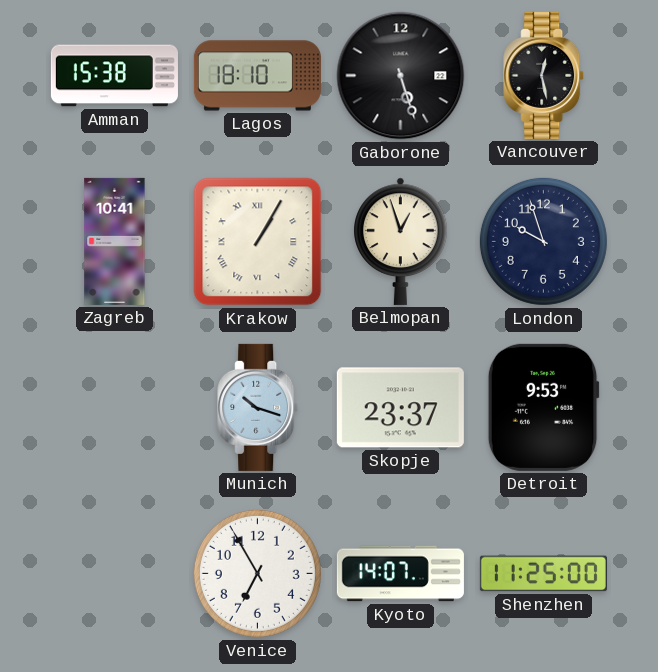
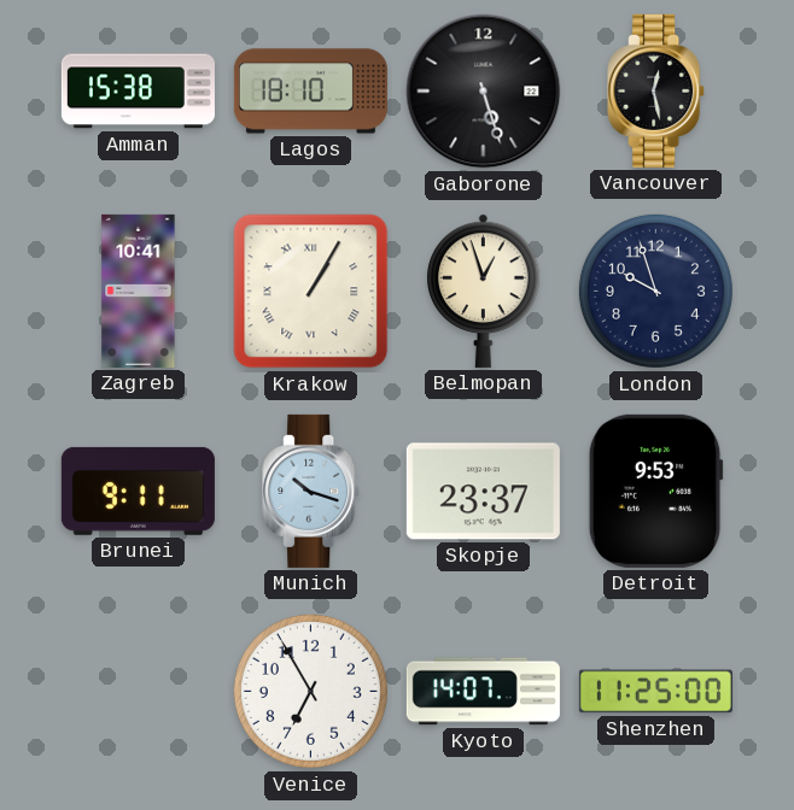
Brunei: none -> 9:11 (138, 491)
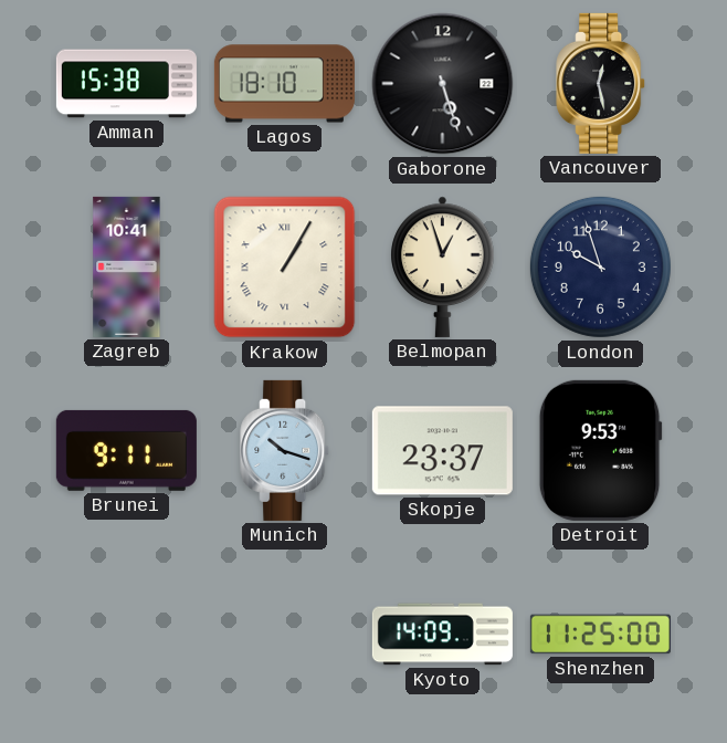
Venice: 6:55 -> none (310, 691)
Kyoto: 14:07 -> 14:09 (442, 635)
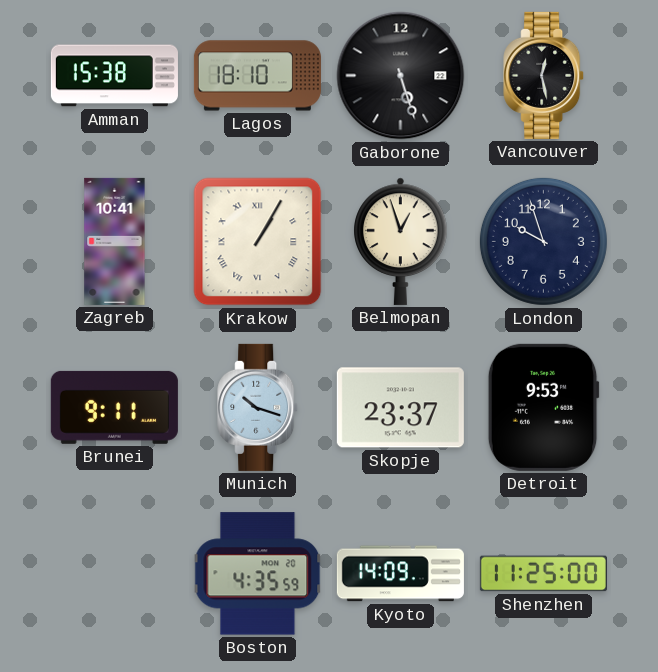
Boston: none -> 4:35 (258, 574)
